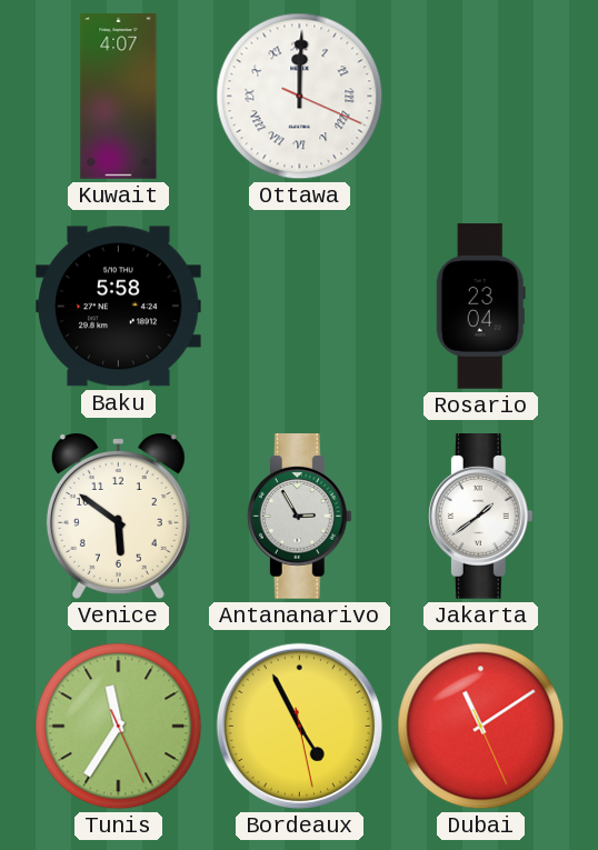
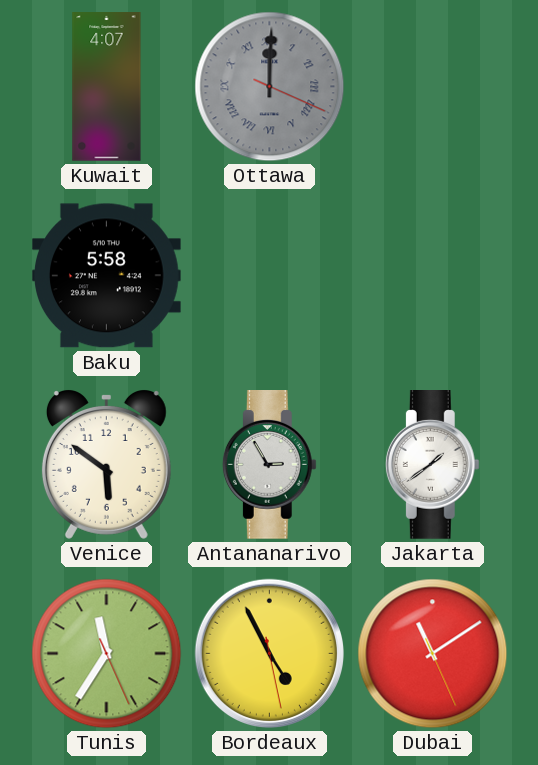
Ottawa dial: white -> grey (270, 87)
Rosario: 23:04 -> none (480, 307)
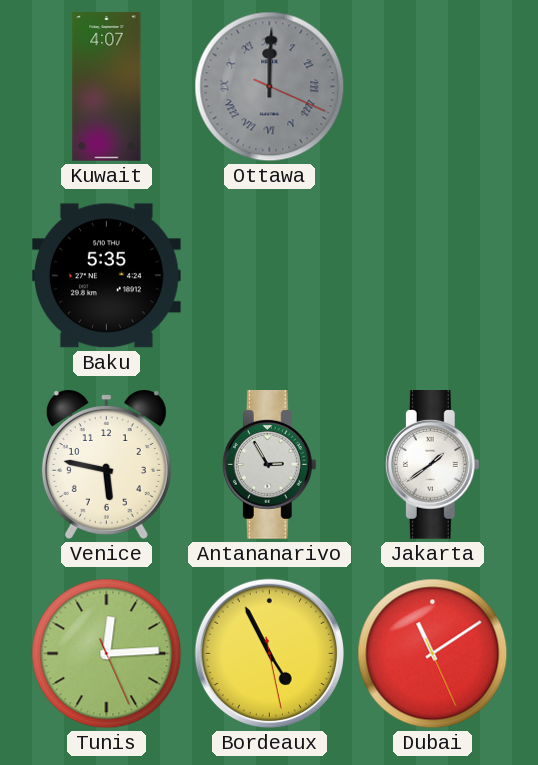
Baku: 5:58 -> 5:35 (107, 276)
Venice: 5:51 -> 5:47 (106, 464)
Tunis: 11:35 -> 12:14 (107, 654)
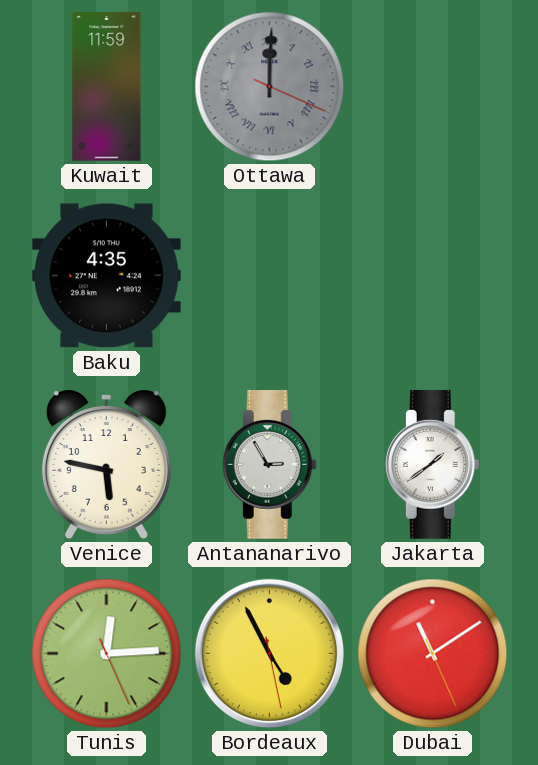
Kuwait: 4:07 -> 11:59 (107, 87)
Baku: 5:35 -> 4:35 (107, 276)
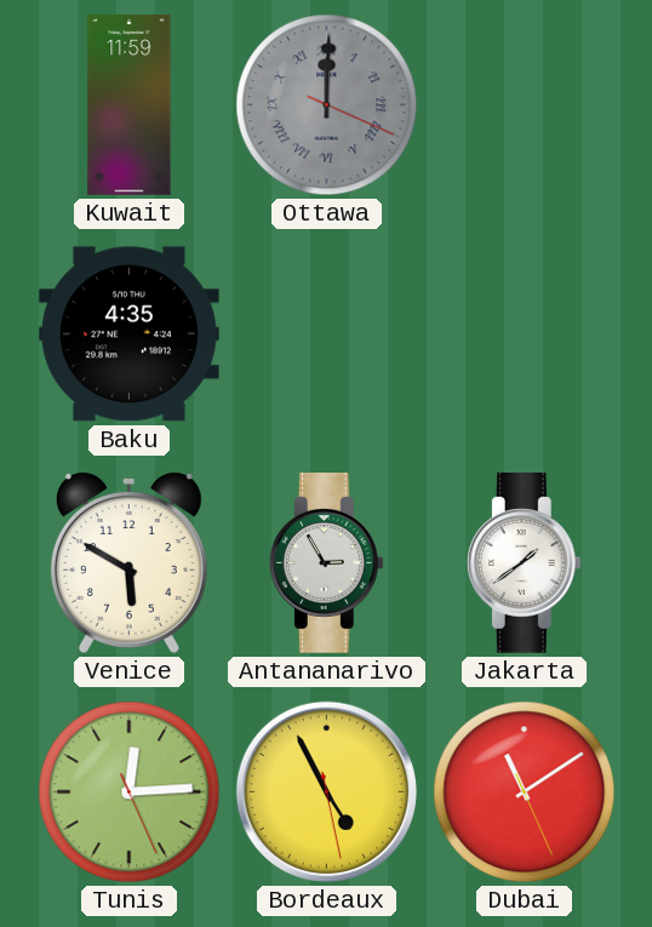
Venice: 5:47 -> 5:50 (128, 562)
